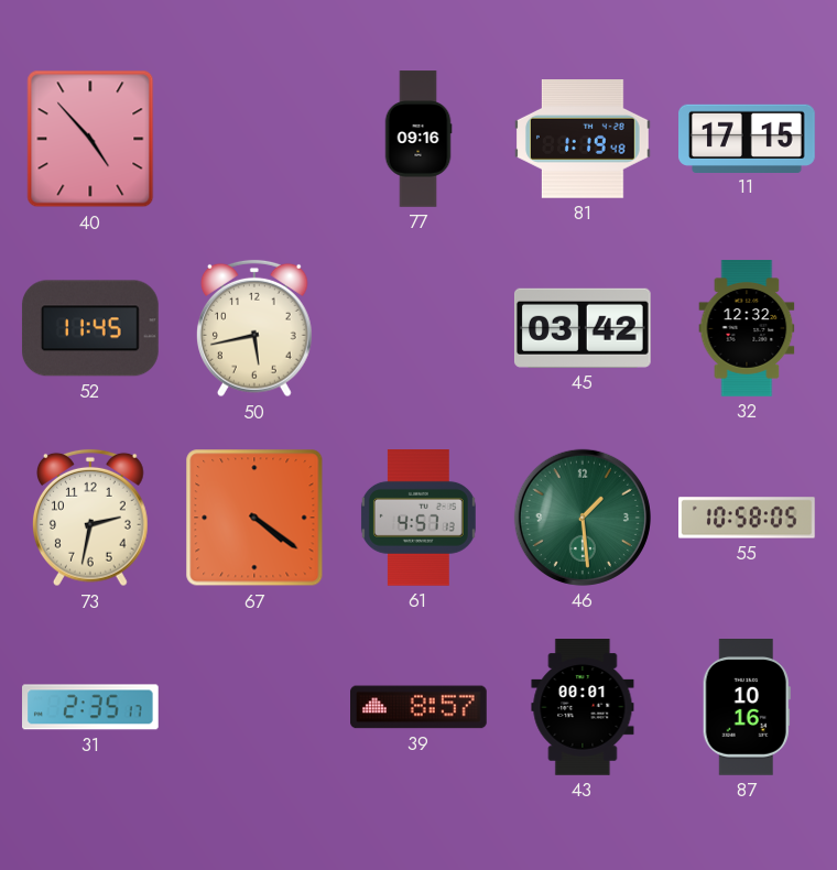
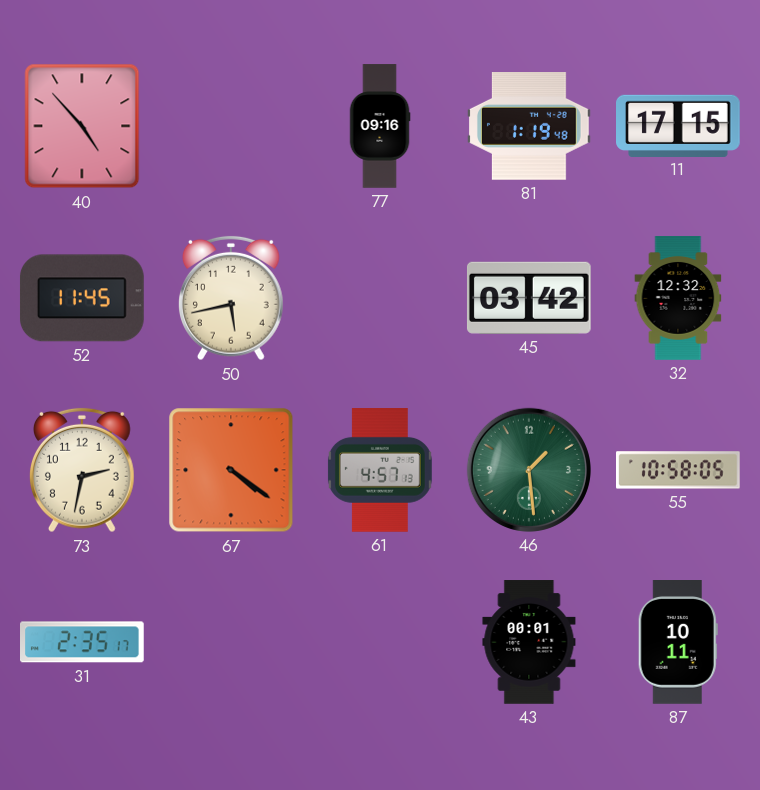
39: 8:57 -> none (420, 707)
87: 10:16 -> 10:11 (678, 643)
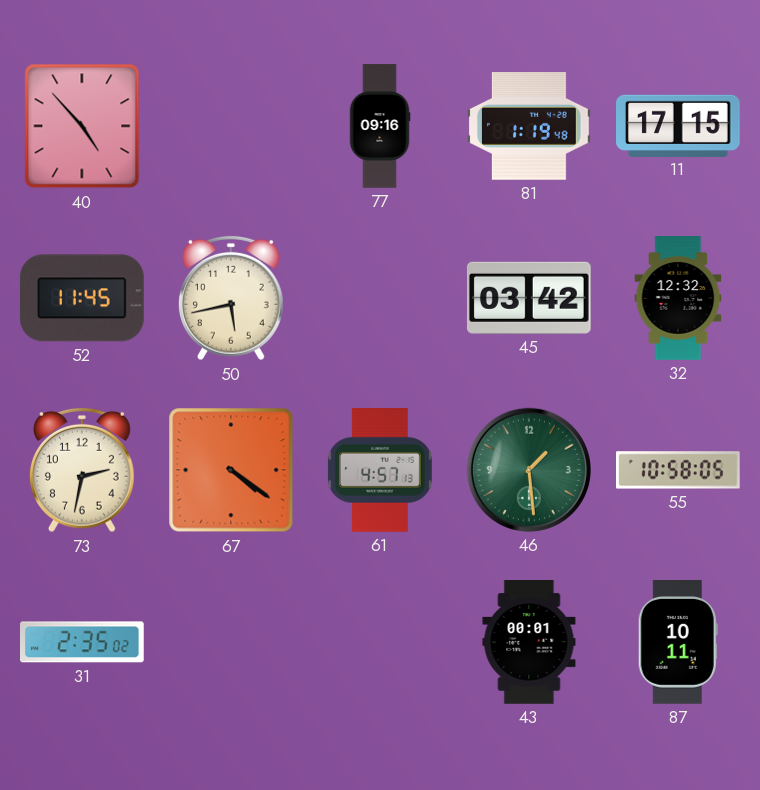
31: 2:35:17 -> 2:35:02 (83, 642)
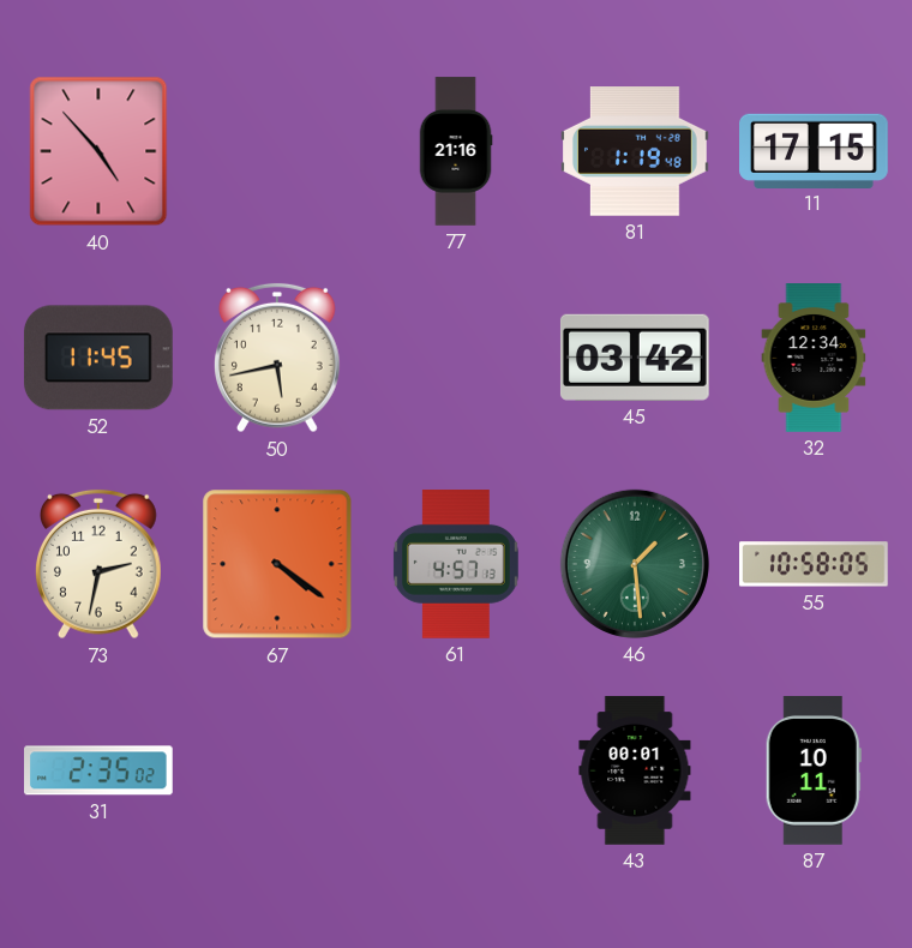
77: 09:16 -> 21:16 (456, 151)
32: 12:32 -> 12:34 (814, 358)
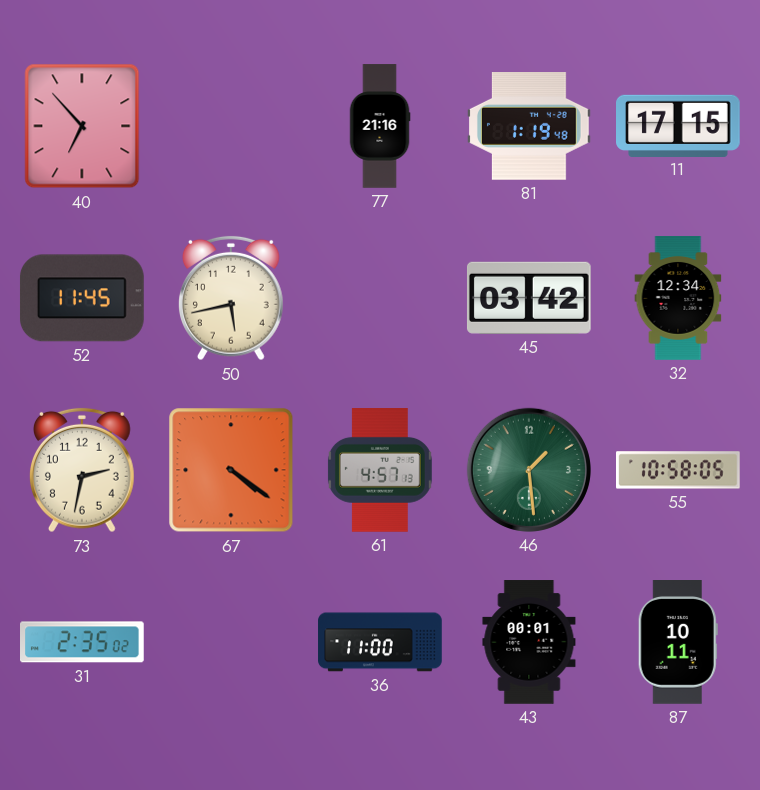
40: 4:53 -> 6:53 (82, 126)
36: none -> 11:00 (380, 642)
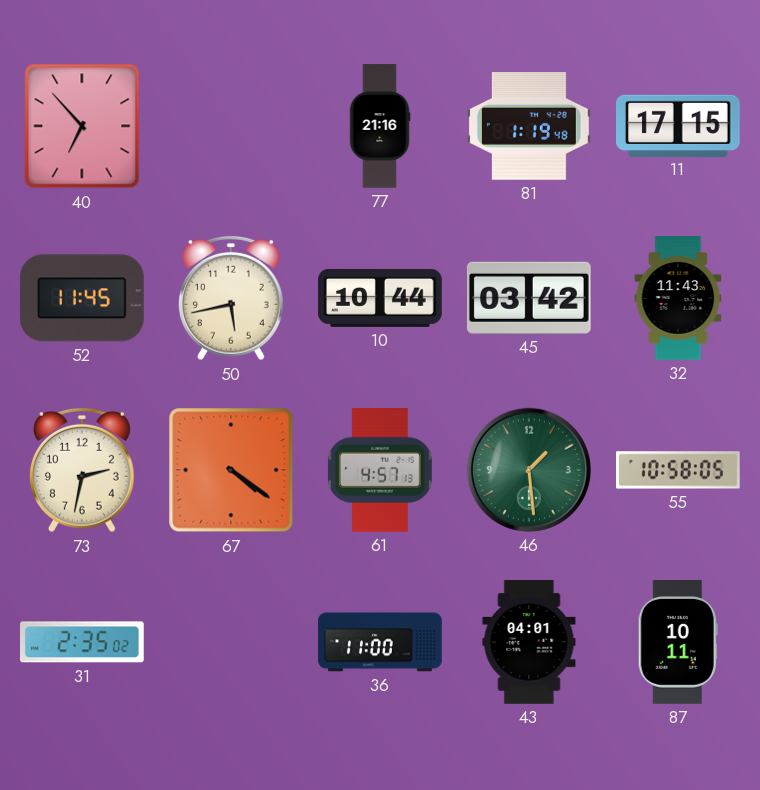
10: none -> 10:44 (380, 298)
32: 12:34 -> 11:43 (678, 298)
43: 00:01 -> 04:01 (529, 642)
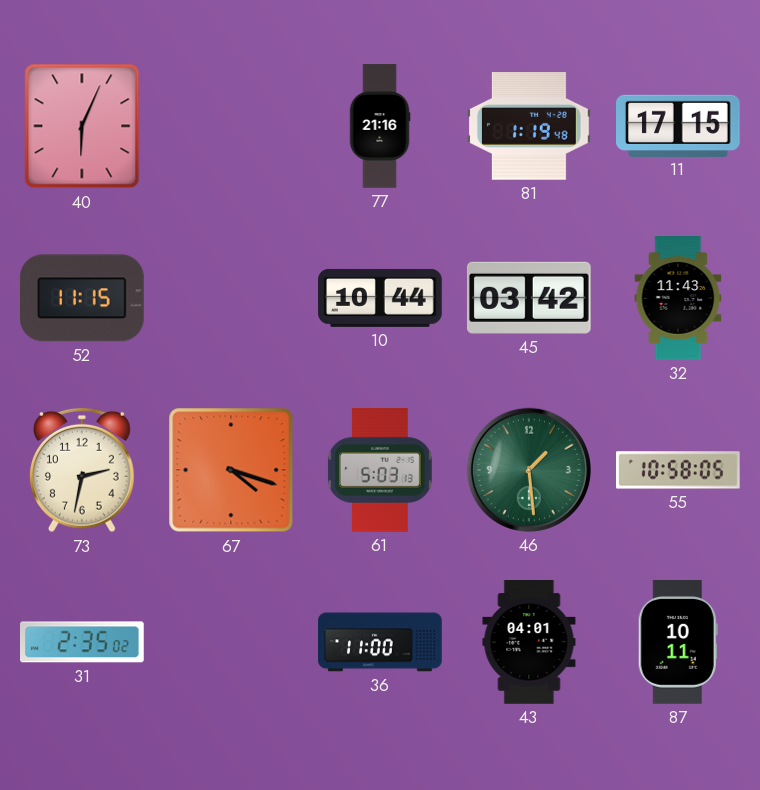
40: 6:53 -> 6:04 (82, 126)
52: 11:45 -> 11:15 (82, 298)
50: 5:43 -> none (232, 298)
67: 4:21 -> 4:18 (231, 470)
61: 4:57 -> 5:03 (380, 471)
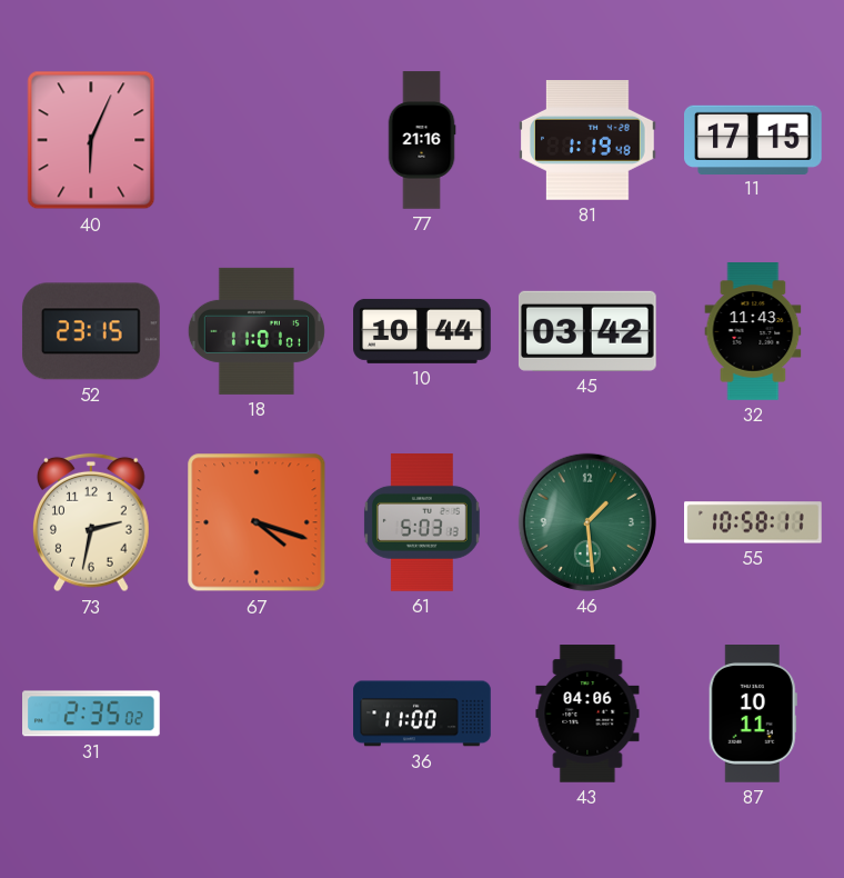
52: 11:15 -> 23:15 (91, 331)
18: none -> 11:01 (257, 331)
55: 10:58:05 -> 10:58:11 (754, 522)
43: 04:01 -> 04:06 (587, 714)
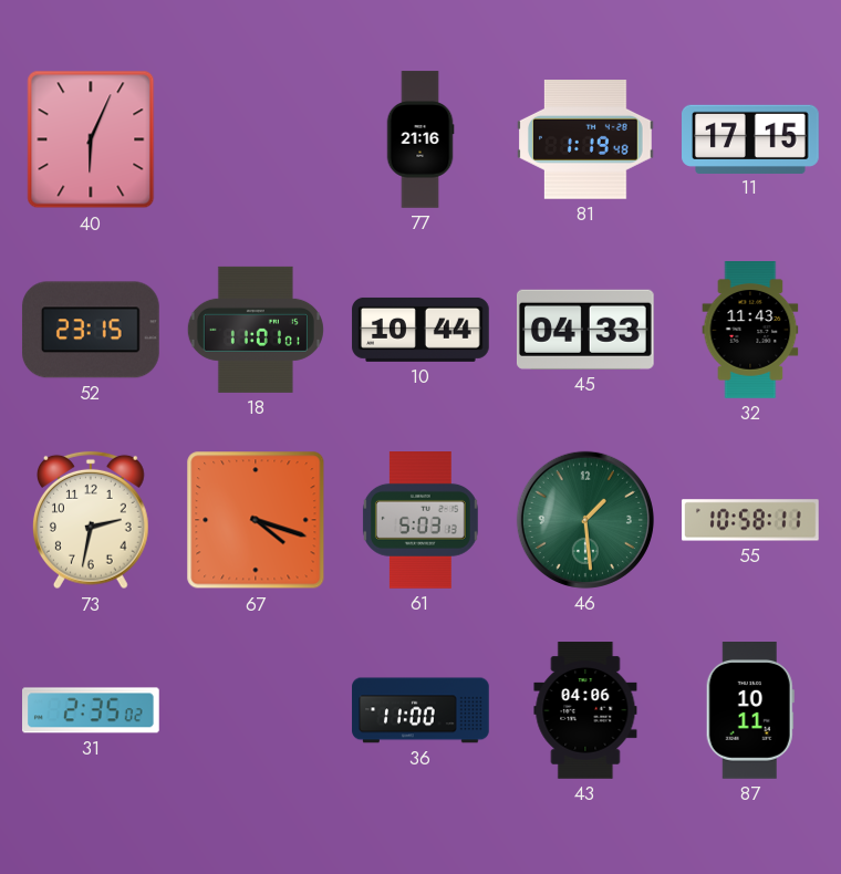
45: 03:42 -> 04:33 (585, 330)
